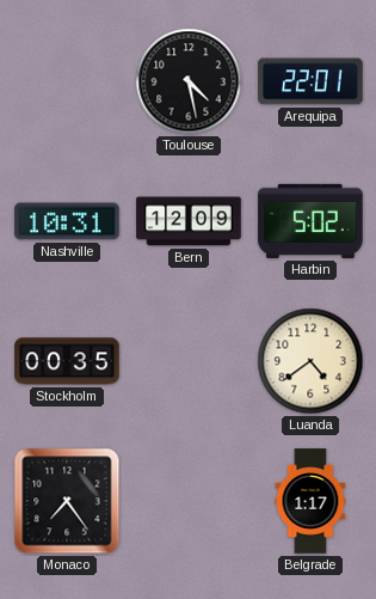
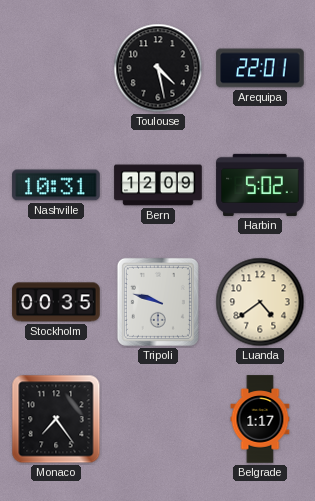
Tripoli: none -> 9:48 (158, 302)
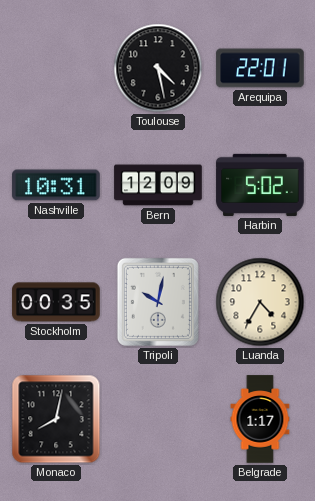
Tripoli: 9:48 -> 10:02 (158, 302)
Luanda: 4:39 -> 4:35 (260, 302)
Monaco: 7:24 -> 8:02 (56, 419)
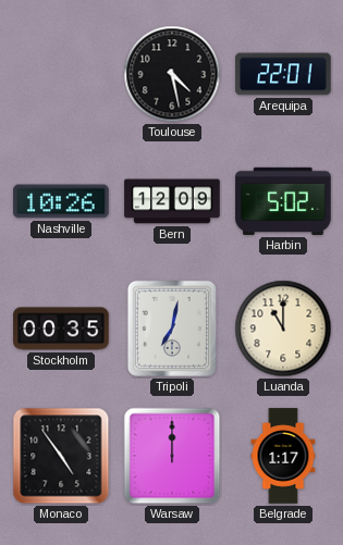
Nashville: 10:31 -> 10:26 (61, 201)
Tripoli: 10:02 -> 7:02 (172, 329)
Luanda: 4:35 -> 11:00 (283, 329)
Monaco: 8:02 -> 4:54 (61, 456)
Warsaw: none -> 12:00 (172, 456)
